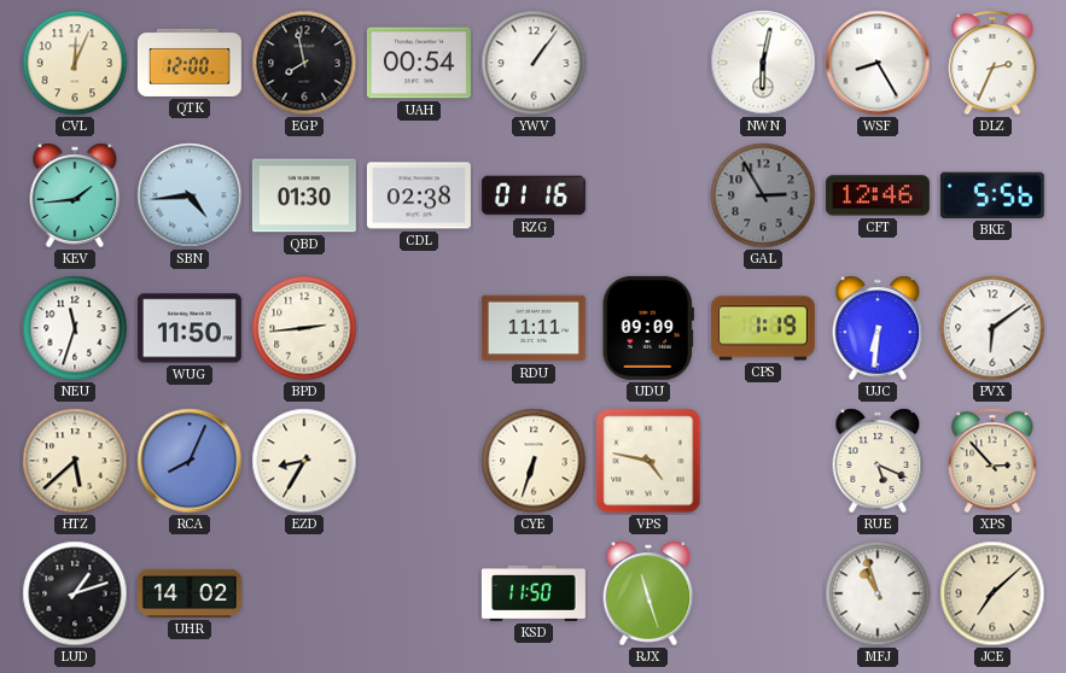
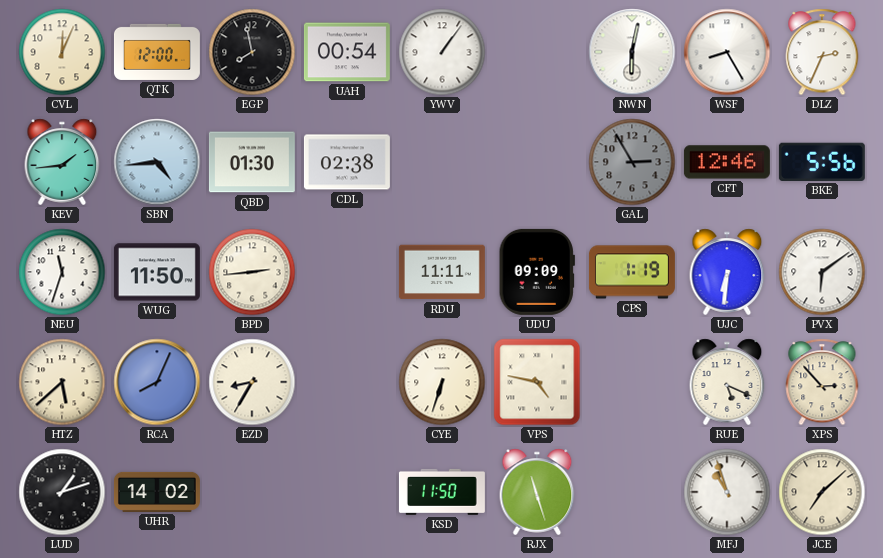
RZG: 01:16 -> none (534, 195)
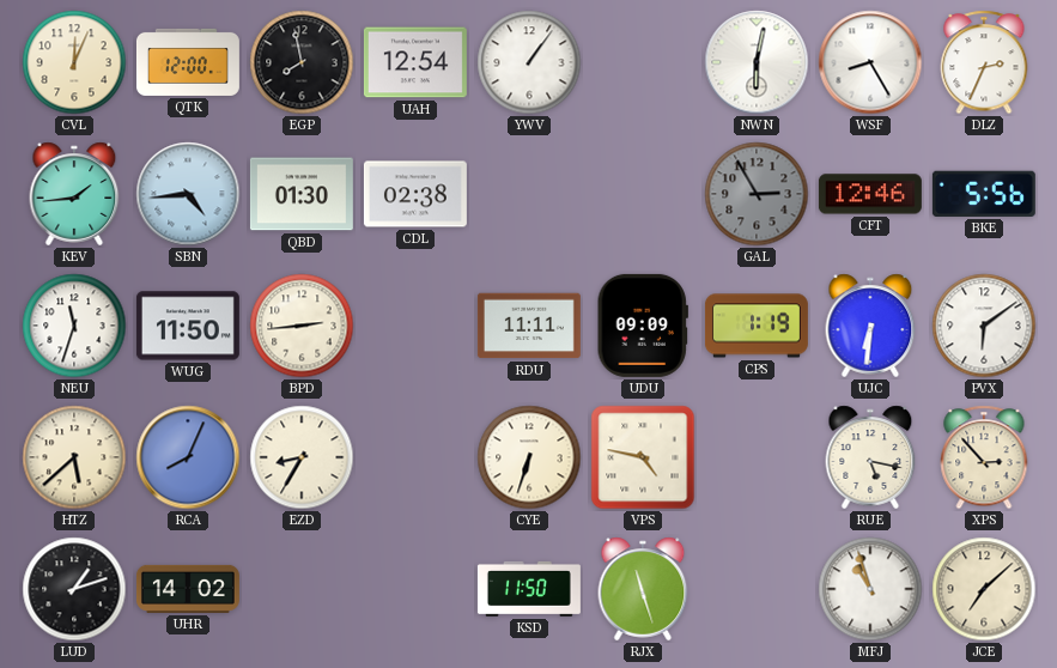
UAH: 00:54 -> 12:54 (415, 62)
RUE: 5:19 -> 5:17 (870, 457)
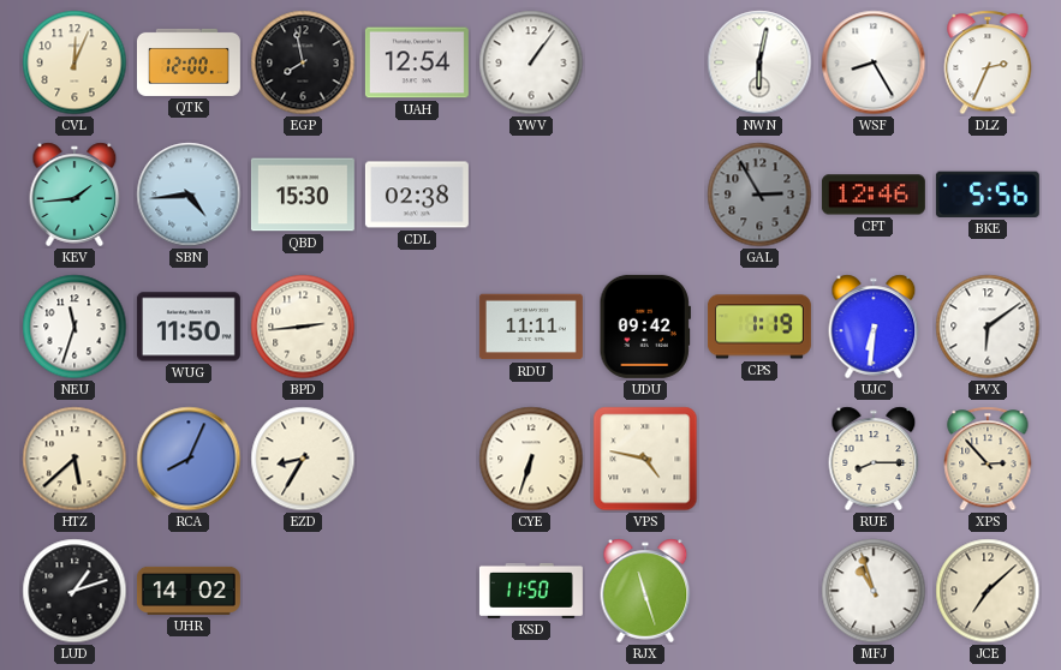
QBD: 01:30 -> 15:30 (303, 195)
UDU: 09:09 -> 09:42 (645, 327)
RUE: 5:17 -> 8:15 (874, 459)
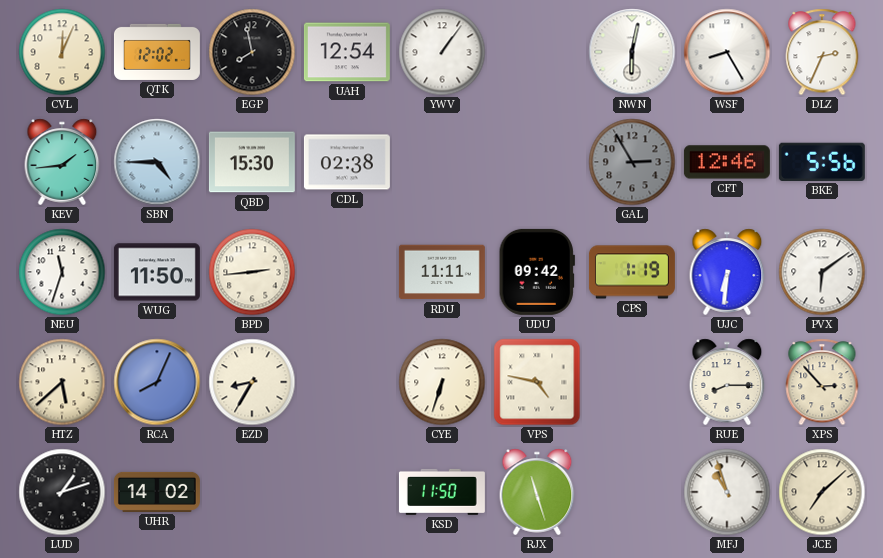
QTK: 12:00 -> 12:02 (157, 52)
SBN: 4:44 -> 4:45 (157, 162)
